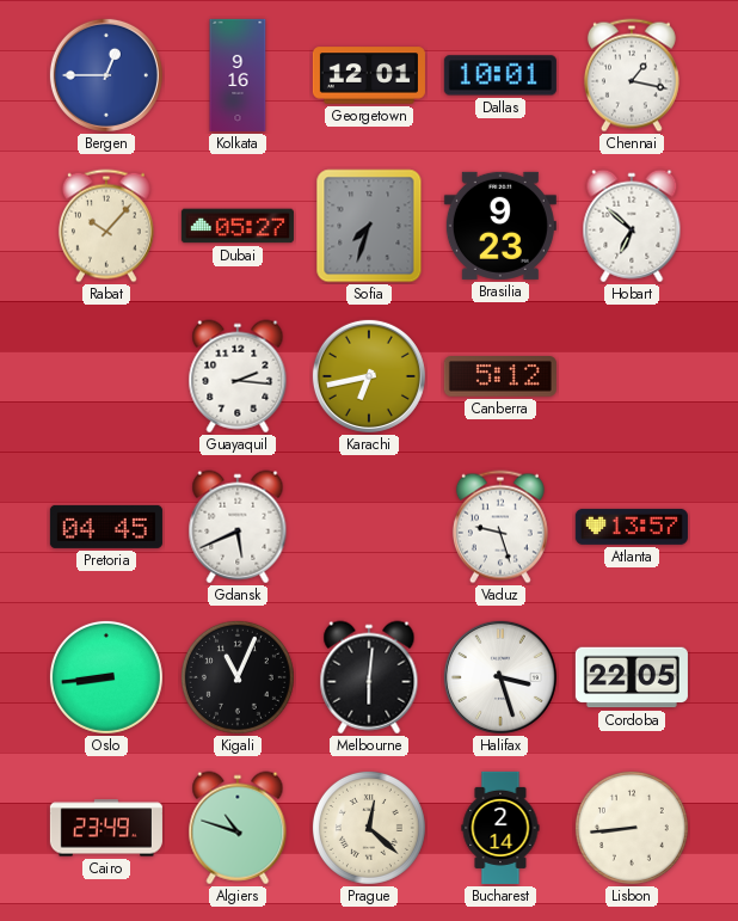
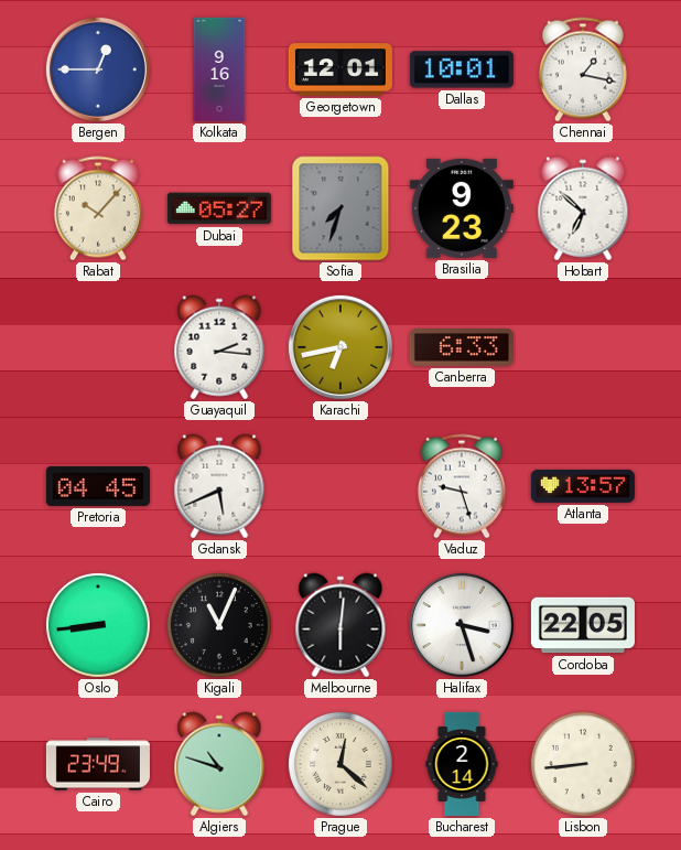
Canberra: 5:12 -> 6:33 (462, 348)
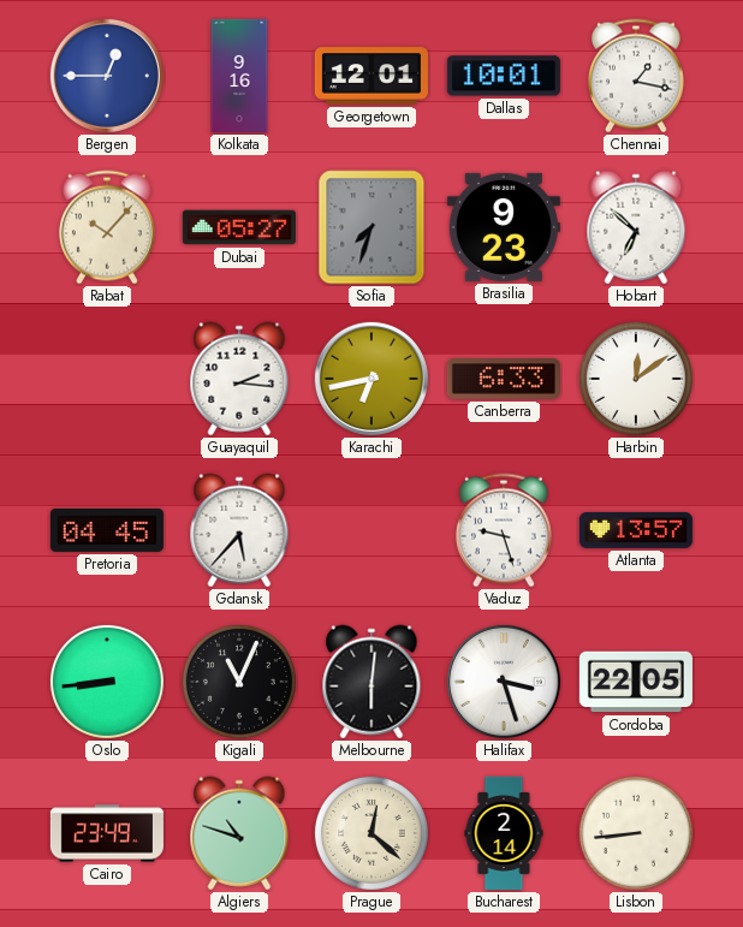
Harbin: none -> 12:09 (636, 379)
Gdansk: 5:41 -> 5:37 (239, 530)
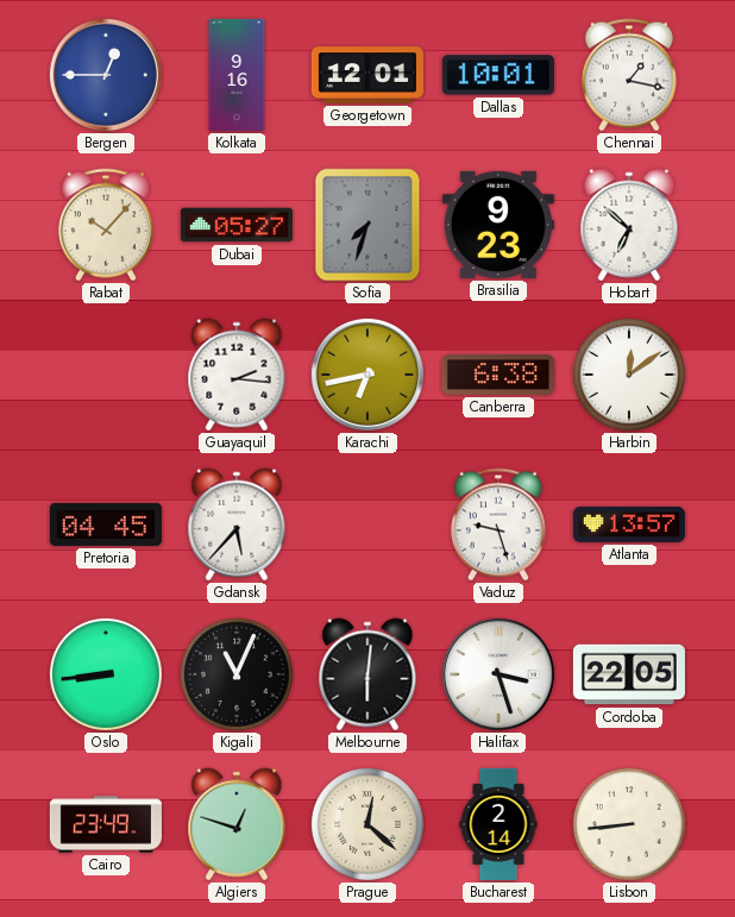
Canberra: 6:33 -> 6:38 (498, 376)
Algiers: 10:48 -> 12:48 (237, 824)
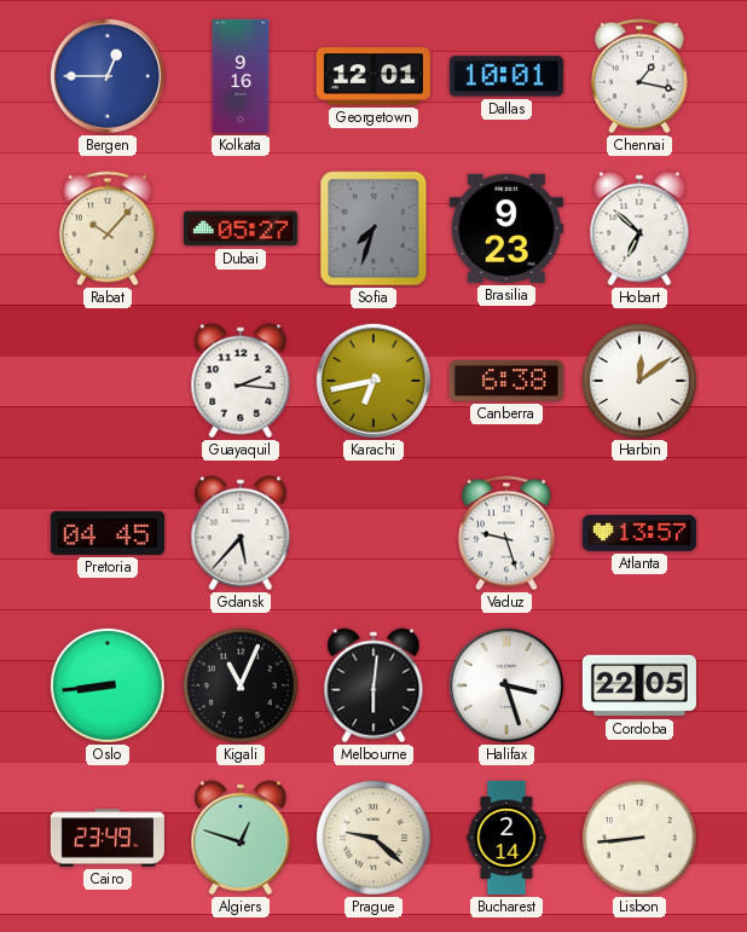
Prague: 12:22 -> 9:22 (373, 838)
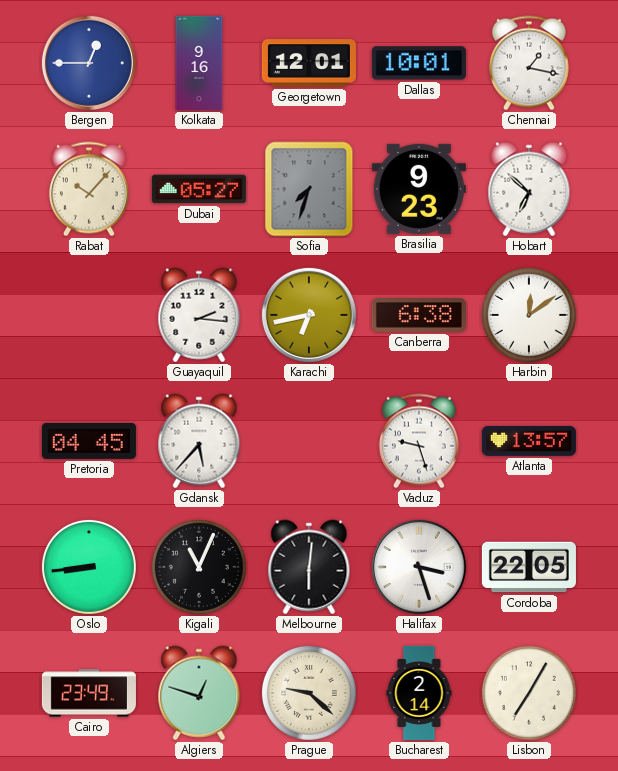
Lisbon: 8:44 -> 7:05 (529, 693)
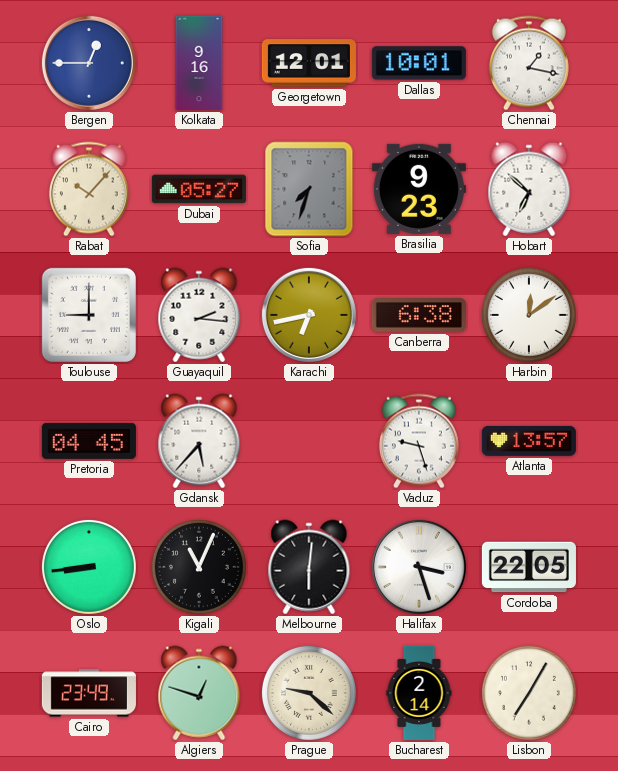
Toulouse: none -> 9:00 (89, 315)
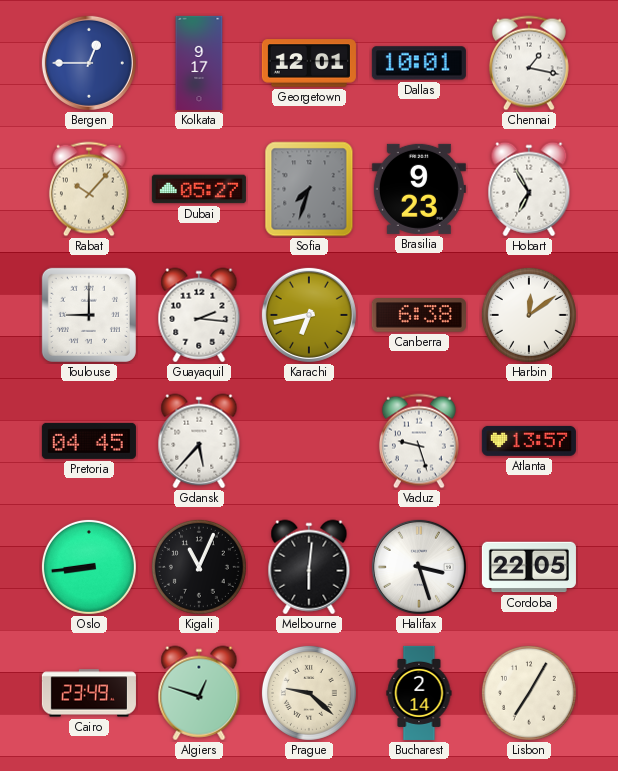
Kolkata: 9:16 -> 9:17 (199, 63)
Hobart: 6:52 -> 6:55 (529, 189)
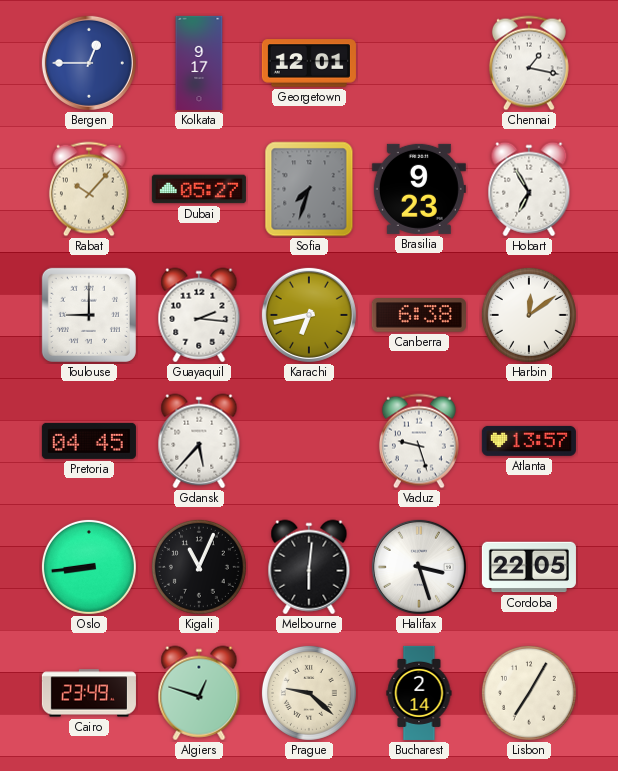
Dallas: 10:01 -> none (419, 63)
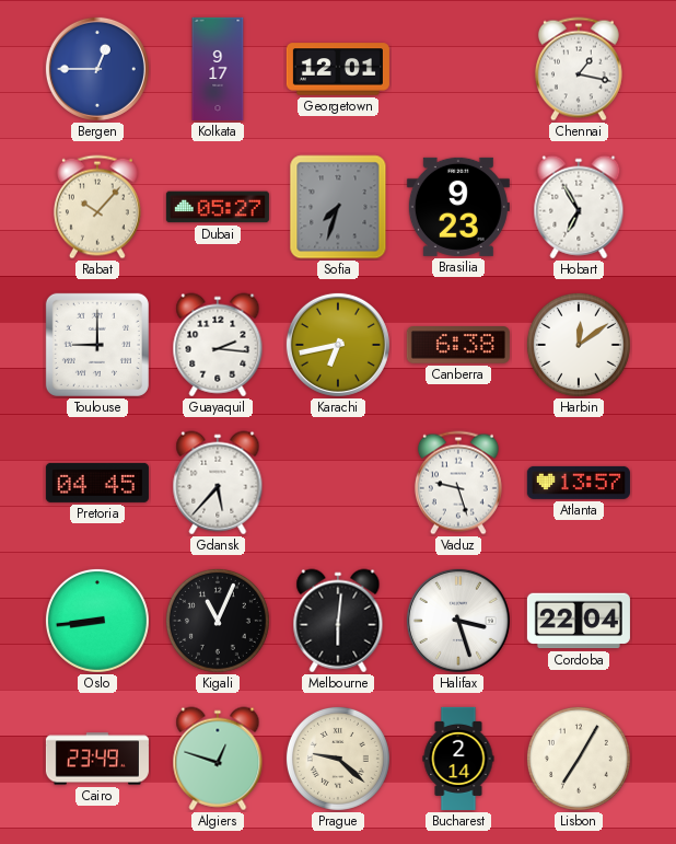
Cordoba: 22:05 -> 22:04 (579, 621)
